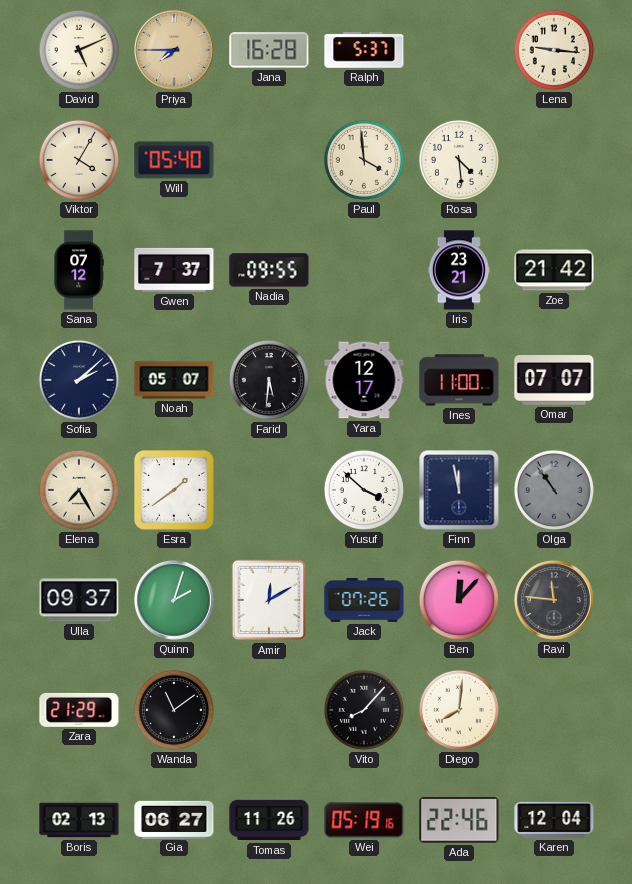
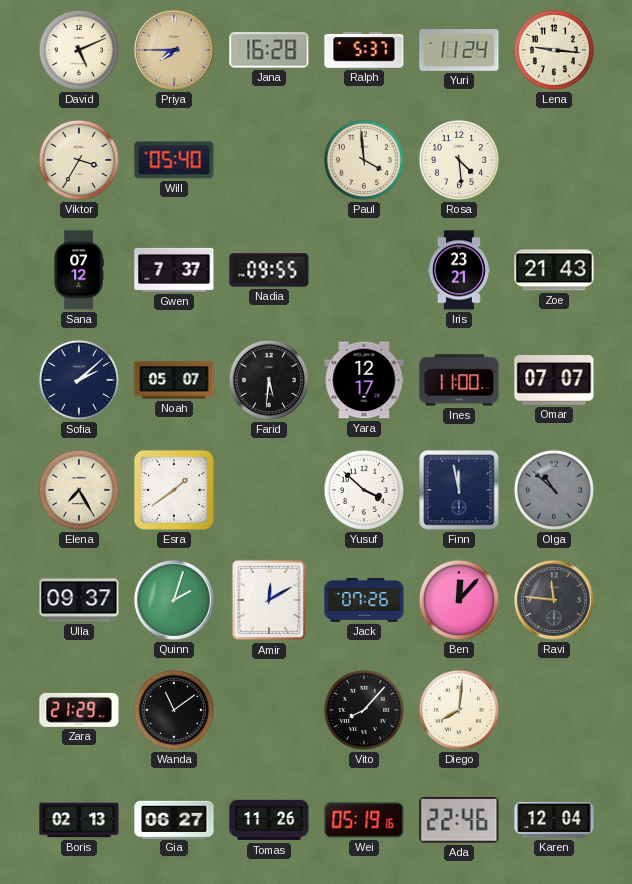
Yuri: none -> 11:24 (459, 51)
Viktor: 4:05 -> 3:35 (79, 160)
Zoe: 21:42 -> 21:43 (554, 270)
Olga: 10:54 -> 10:52 (554, 490)
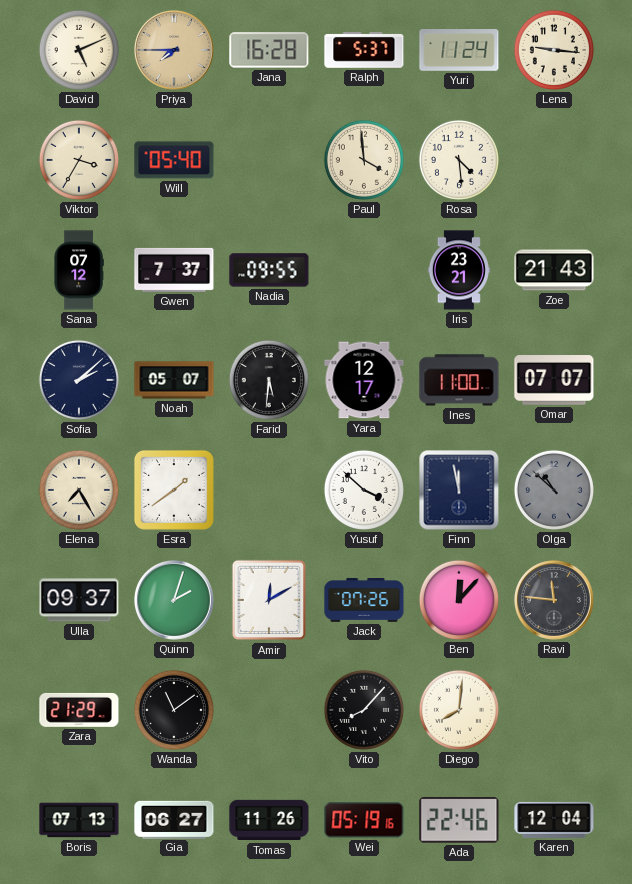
Boris: 02:13 -> 07:13 (79, 820)
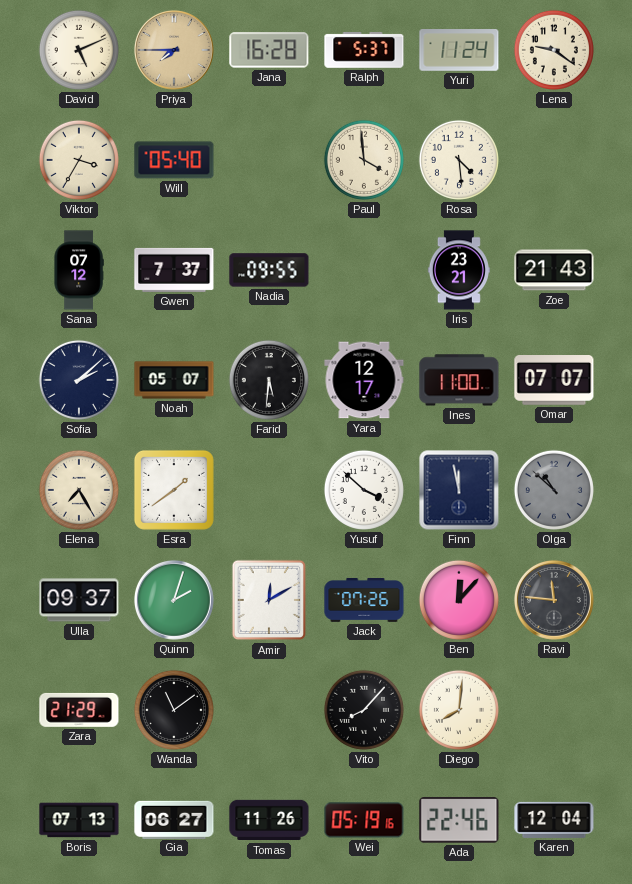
Lena: 9:16 -> 9:21 (554, 50)
